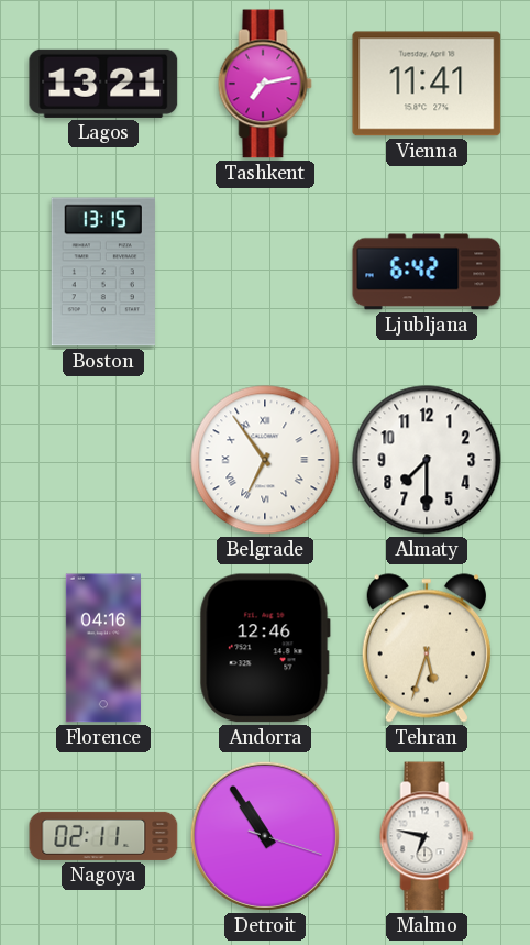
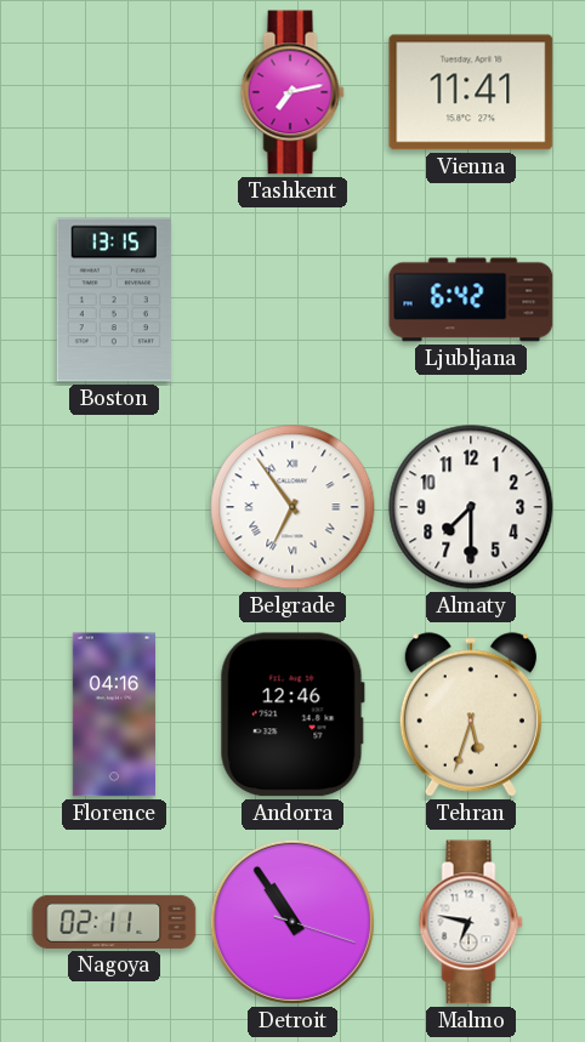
Lagos: 13:21 -> none (103, 84)
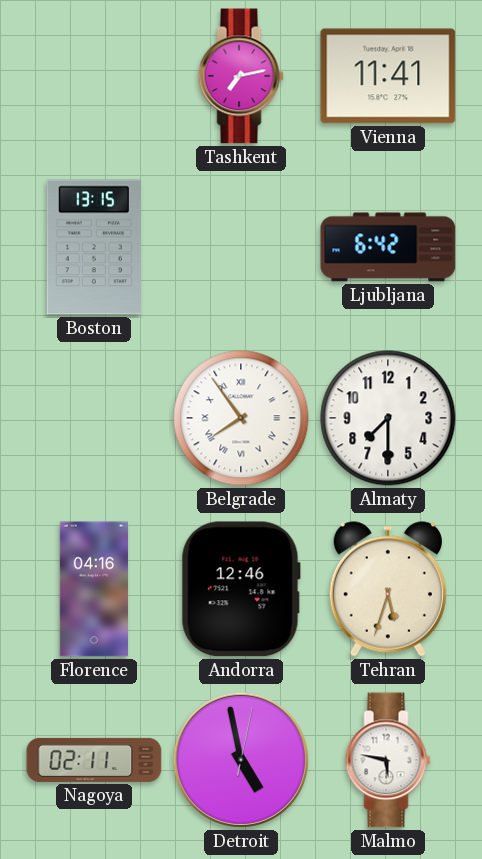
Belgrade: 6:54 -> 7:54 (241, 418)
Detroit: 10:54 -> 4:58 (241, 760)
Malmo: 6:47 -> 5:47 (388, 760)
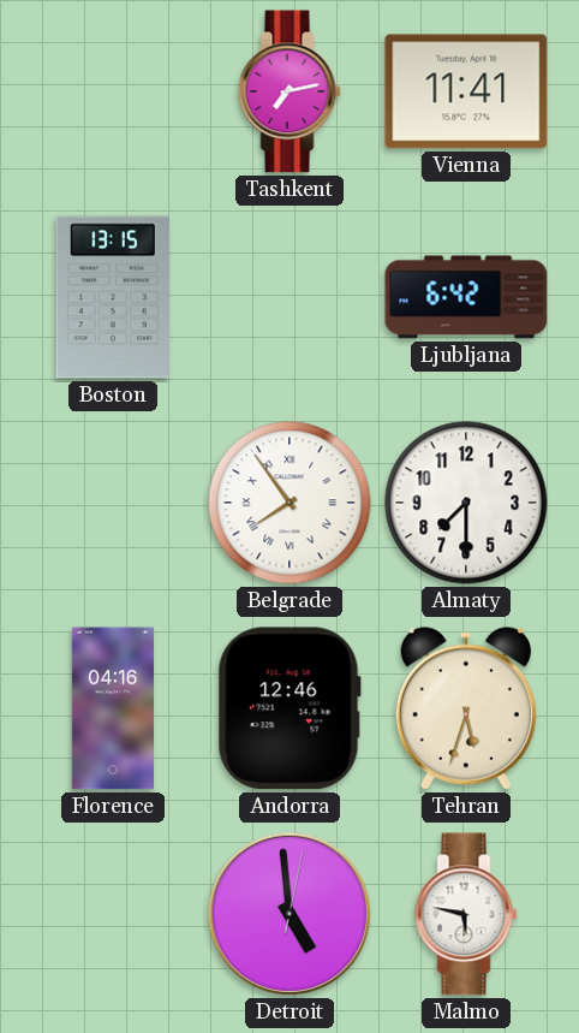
Nagoya: 02:11 -> none (94, 760)
Detroit: 4:58 -> 4:59 (289, 914)
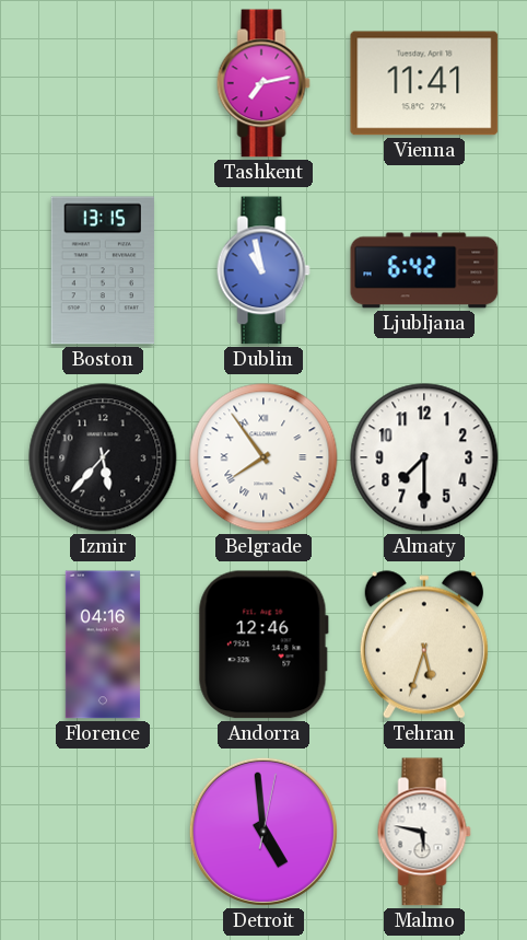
Dublin: none -> 10:58 (263, 270)
Izmir: none -> 5:37 (103, 457)
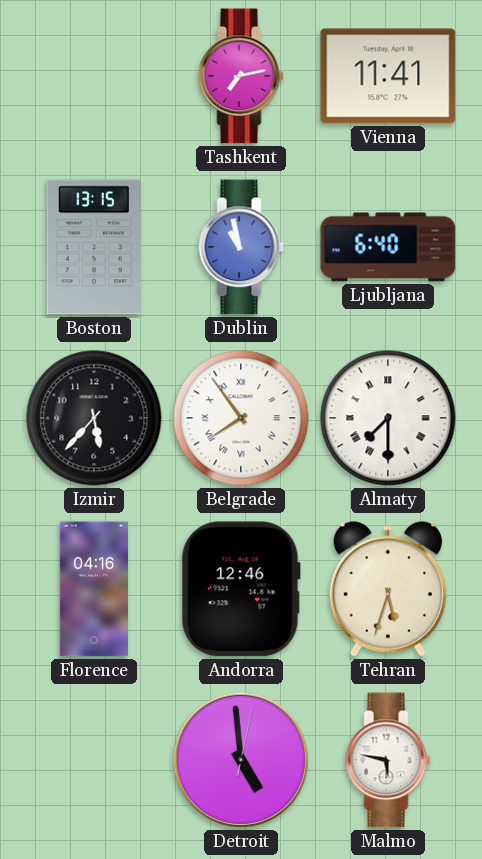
Ljubljana: 6:42 -> 6:40 (388, 247)
Almaty numerals: Arabic -> Roman (388, 418)
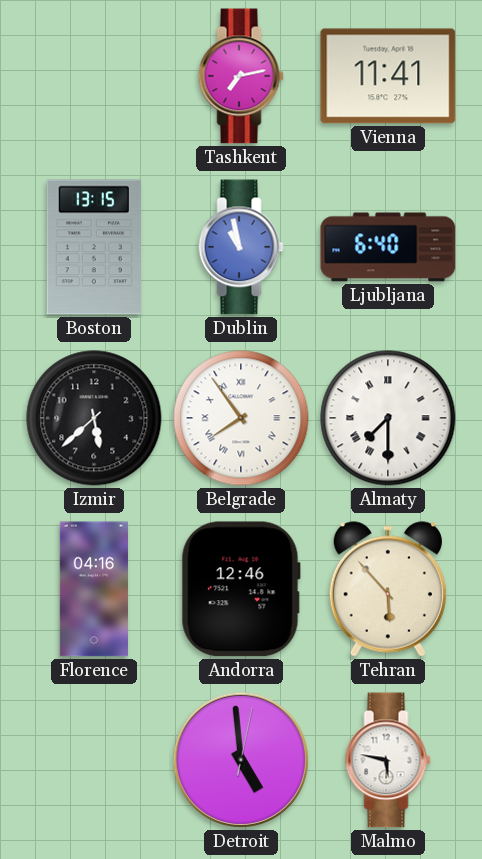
Izmir: 5:37 -> 5:38 (94, 418)
Tehran: 5:33 -> 5:53 (388, 589)
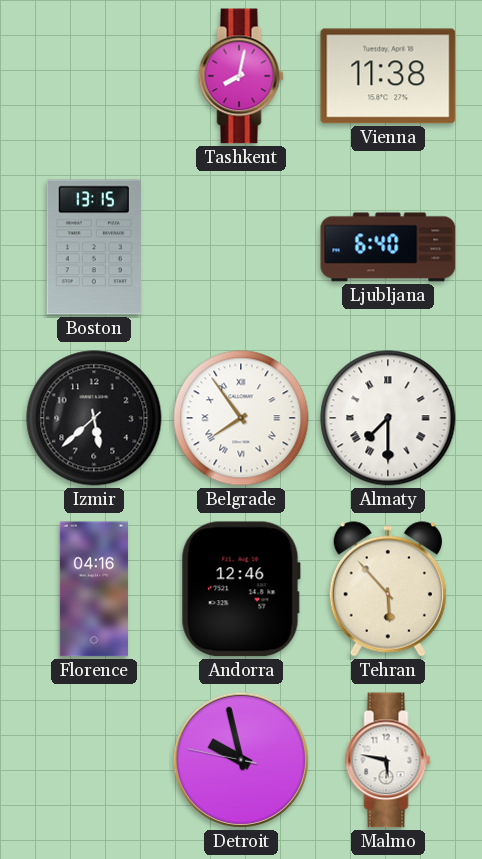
Tashkent: 7:13 -> 8:02 (241, 76)
Vienna: 11:41 -> 11:38 (388, 76)
Dublin: 10:58 -> none (241, 247)
Detroit: 4:59 -> 9:57 (241, 760)
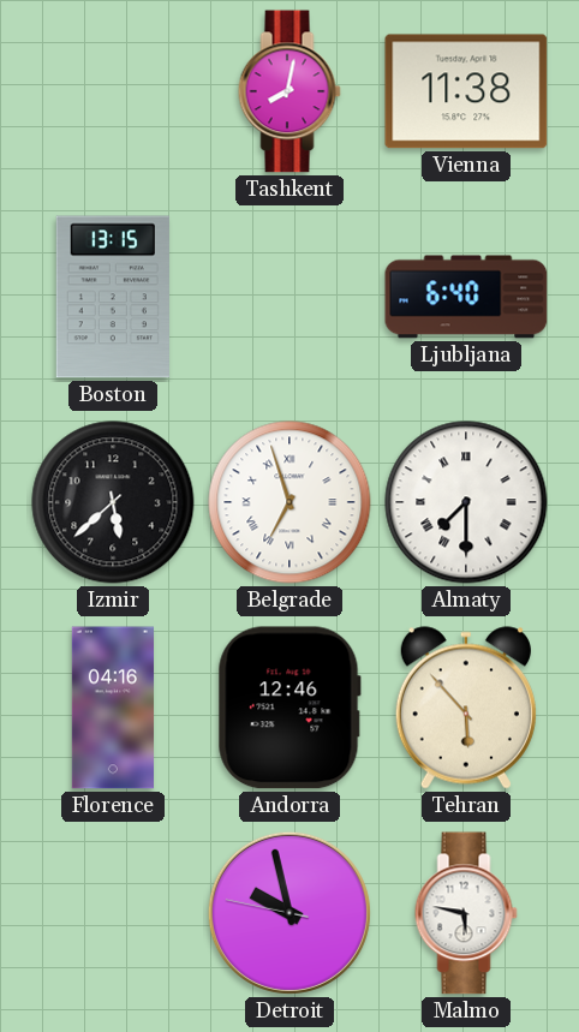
Belgrade: 7:54 -> 6:57 (289, 502)
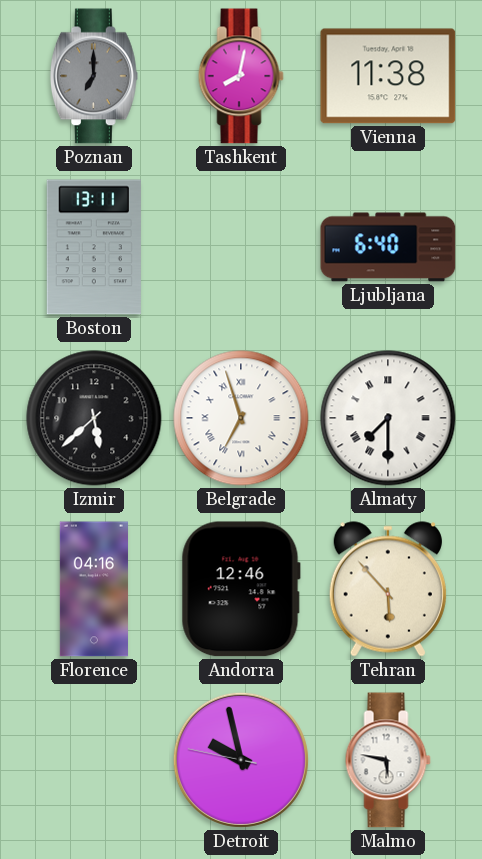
Poznan: none -> 7:00 (94, 76)
Boston: 13:15 -> 13:11 (94, 247)
